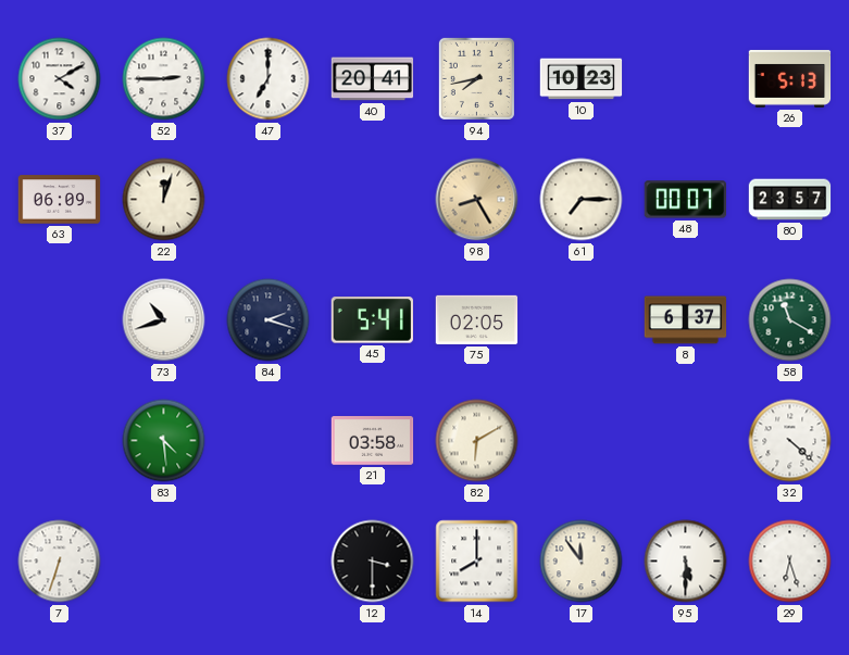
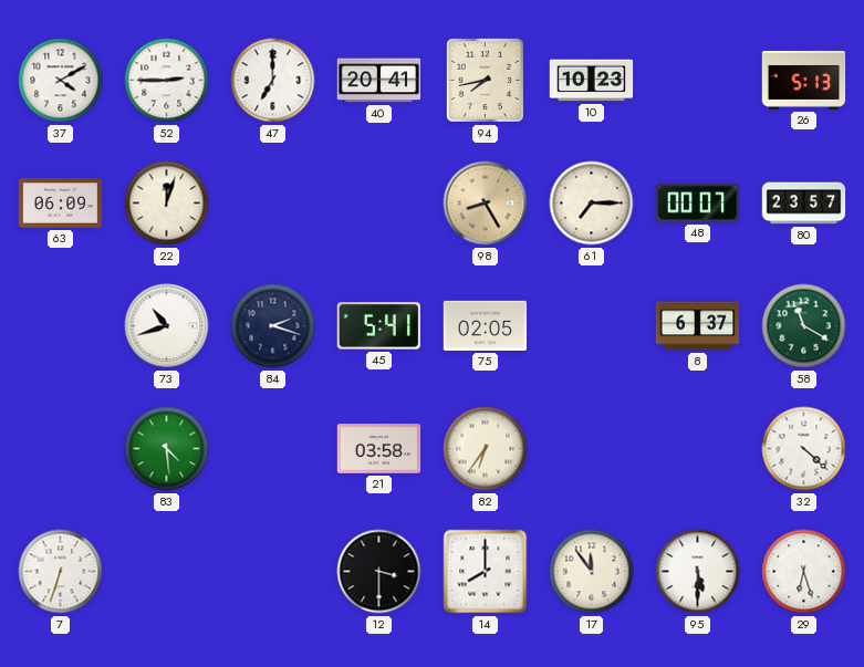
82: 6:10 -> 6:36 (486, 449)
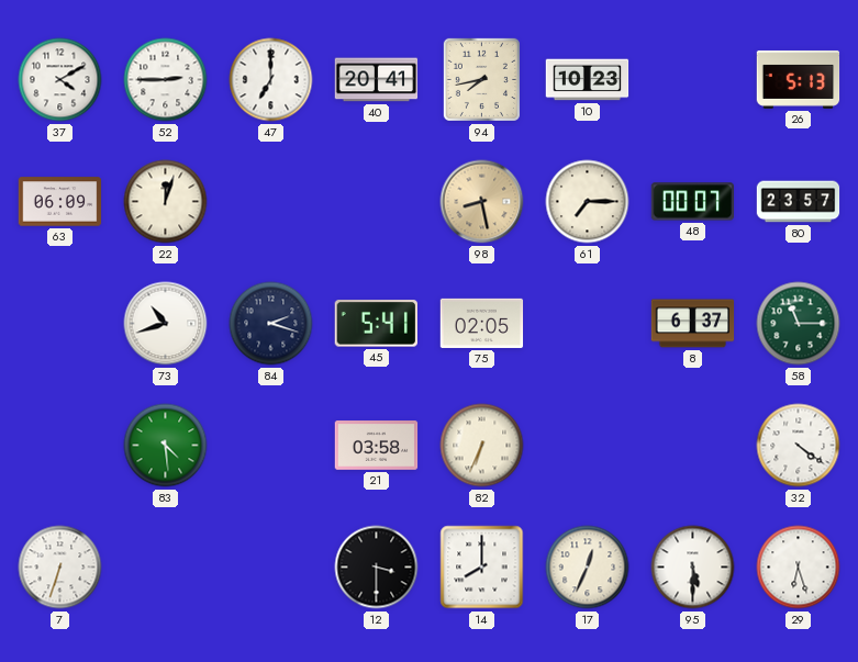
98: 8:25 -> 8:28 (482, 202)
58: 11:20 -> 11:15 (799, 324)
82: 6:36 -> 6:34 (482, 446)
32: 4:22 -> 4:21 (799, 446)
17: 11:54 -> 12:34 (588, 568)
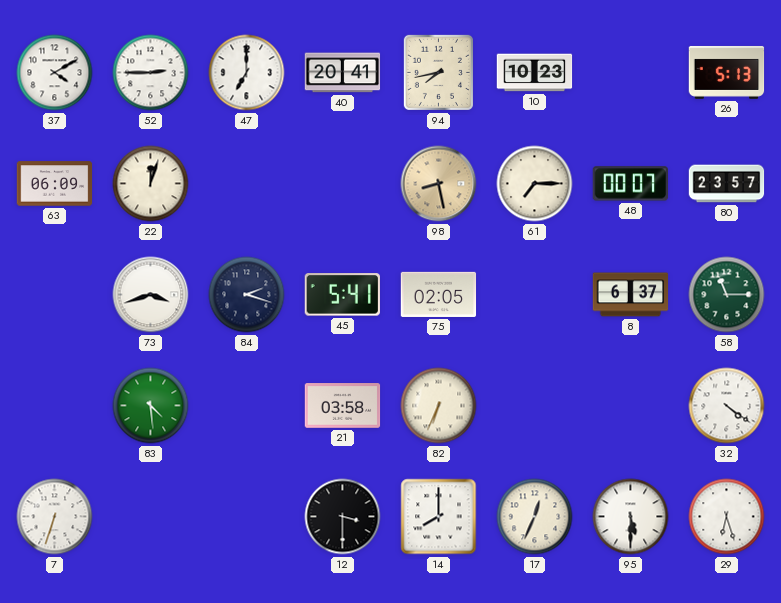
73: 10:42 -> 3:42 (151, 295)
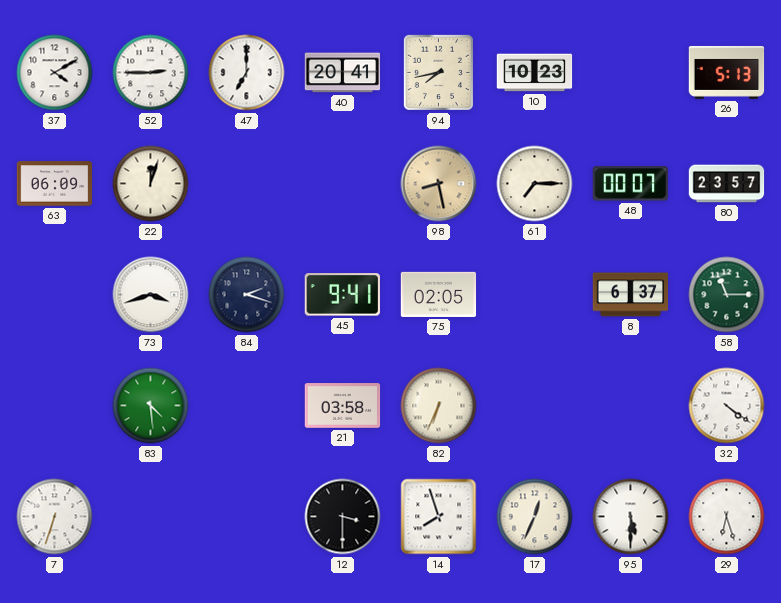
45: 5:41 -> 9:41 (342, 295)
14: 8:00 -> 7:57 (439, 517)
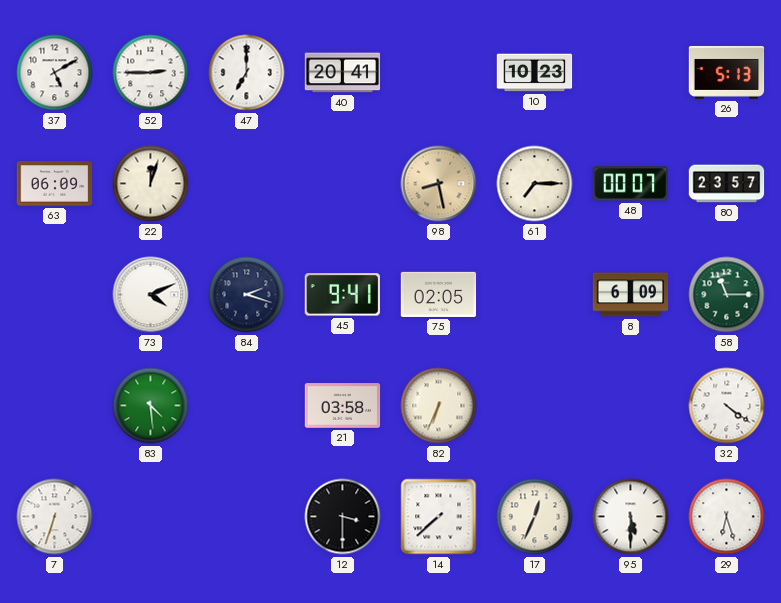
37: 4:10 -> 5:10 (55, 73)
94: 7:43 -> none (438, 72)
73: 3:42 -> 4:11 (151, 295)
8: 6:37 -> 6:09 (631, 295)
14: 7:57 -> 7:38 (439, 517)
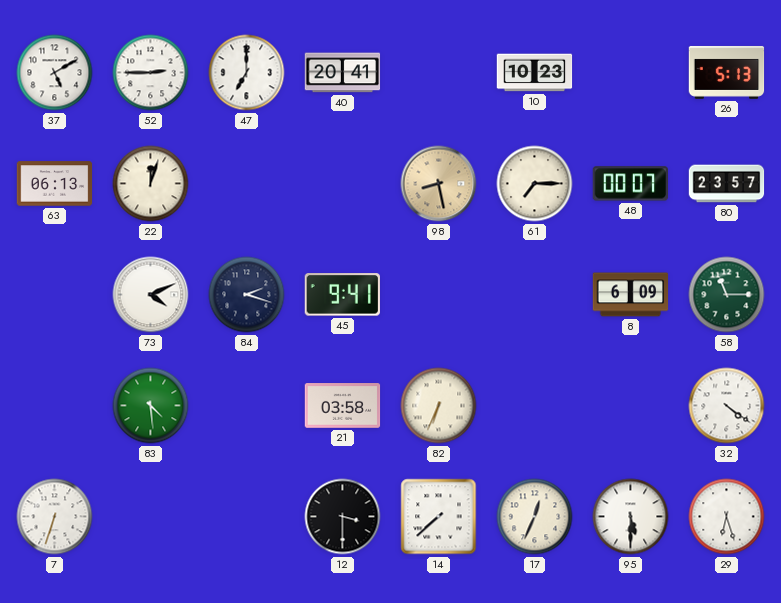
63: 06:09 -> 06:13 (55, 184)
75: 02:05 -> none (439, 294)
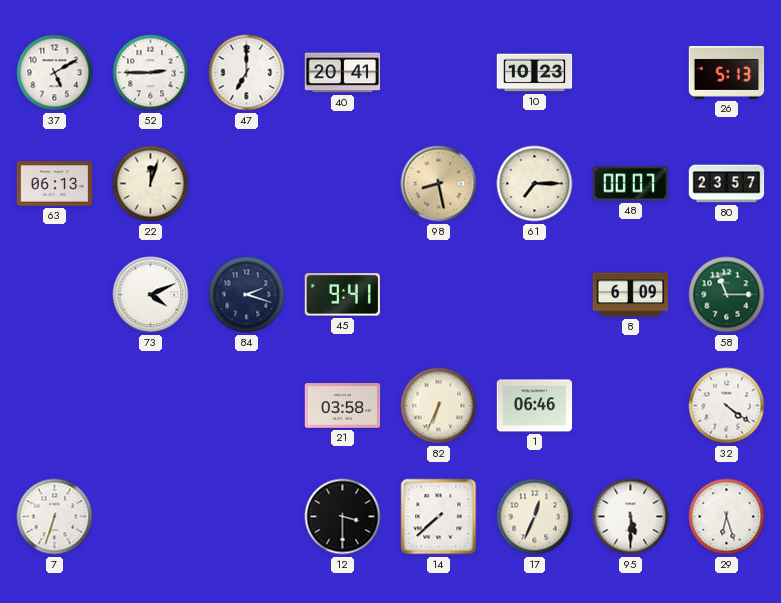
83: 4:29 -> none (151, 406)
1: none -> 06:46 (535, 406)
